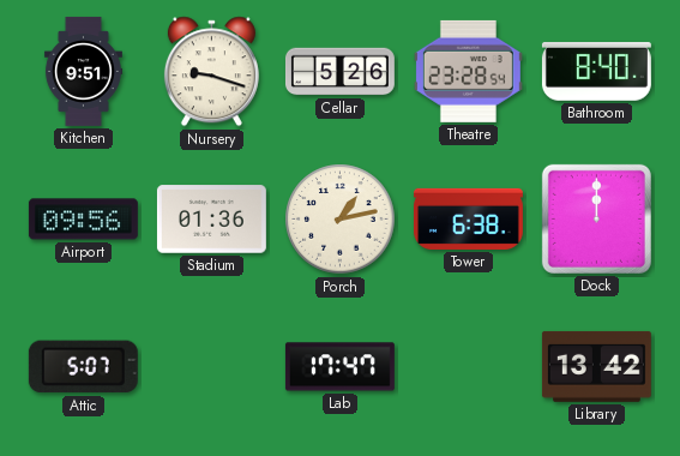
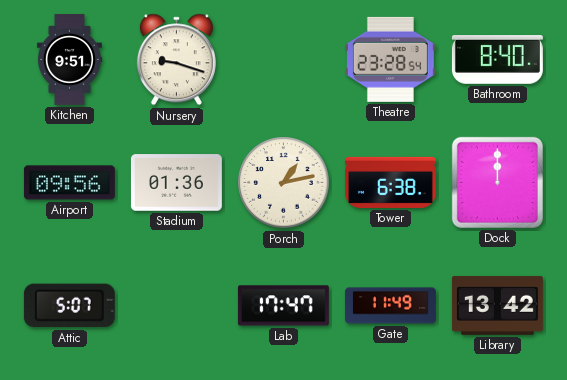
Cellar: 5:26 -> none (339, 72)
Gate: none -> 11:49 (390, 306)
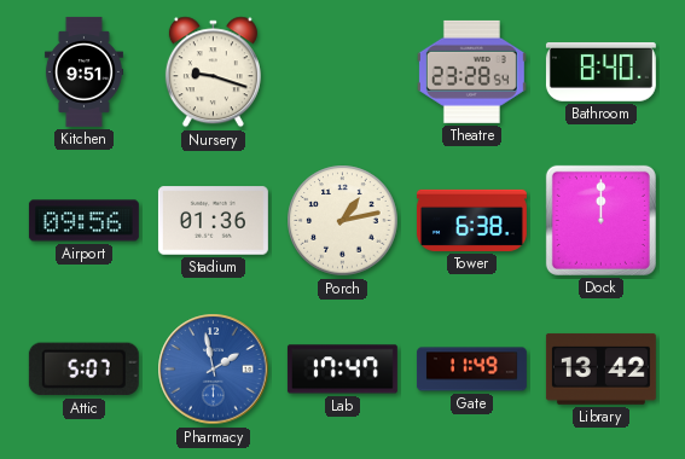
Pharmacy: none -> 1:58 (214, 370)
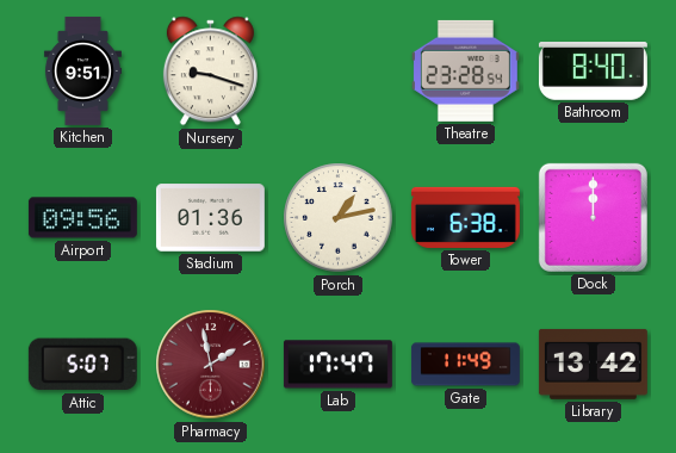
Pharmacy dial: blue -> burgundy (211, 365)
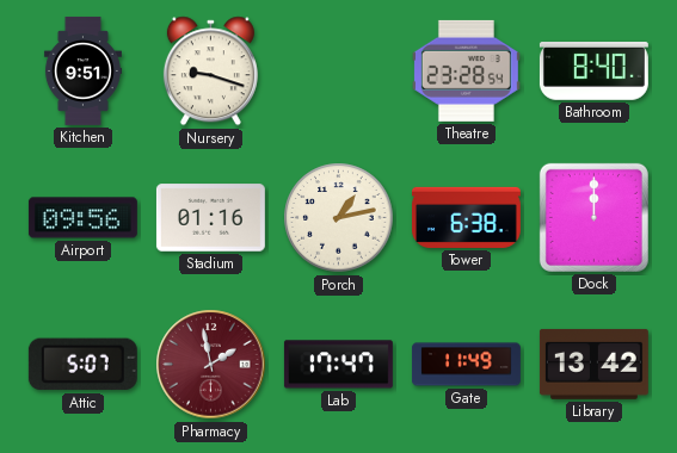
Stadium: 01:36 -> 01:16 (210, 218)
